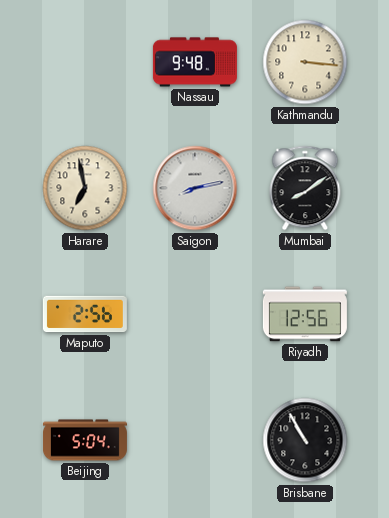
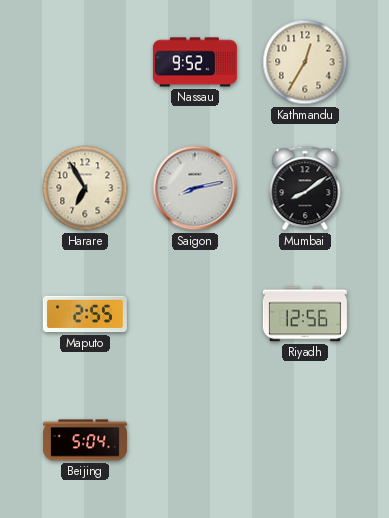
Nassau: 9:48 -> 9:52 (195, 62)
Kathmandu: 3:16 -> 12:35 (305, 62)
Harare: 6:58 -> 6:55 (85, 188)
Maputo: 2:56 -> 2:55 (85, 314)
Brisbane: 10:55 -> none (305, 440)
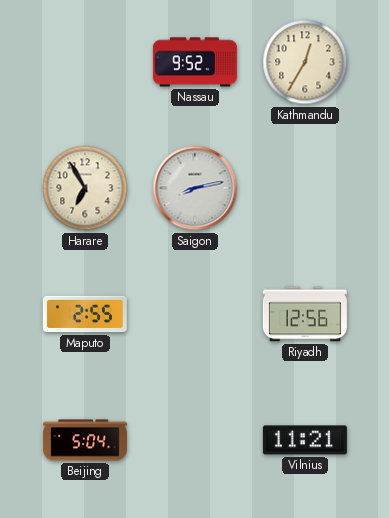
Mumbai: 8:09 -> none (305, 188)
Vilnius: none -> 11:21 (305, 440)
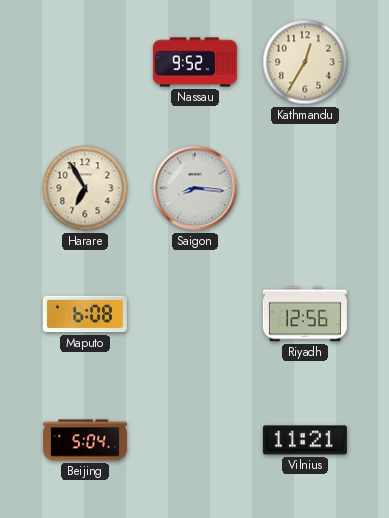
Saigon: 8:13 -> 8:16 (195, 188)
Maputo: 2:55 -> 6:08 (85, 314)
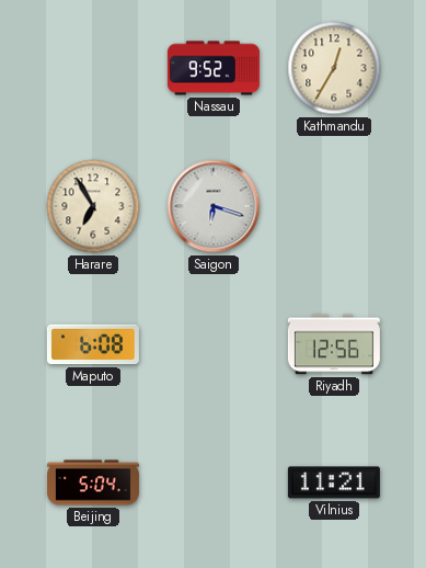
Saigon: 8:16 -> 6:18 (214, 206)
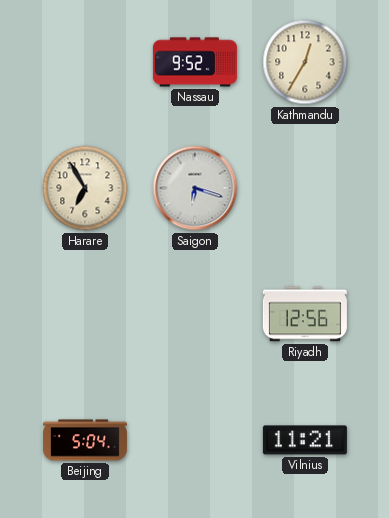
Maputo: 6:08 -> none (93, 344)
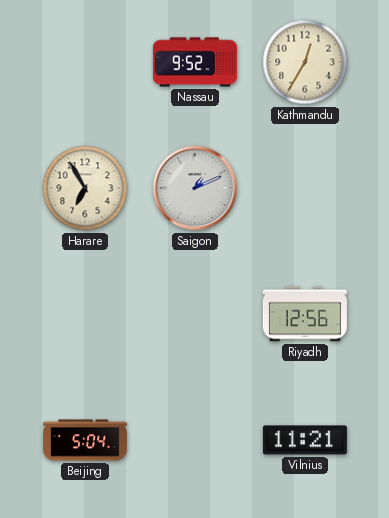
Saigon: 6:18 -> 1:11 (195, 188)
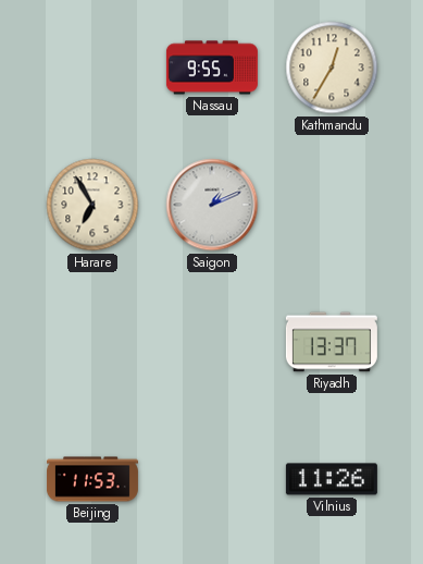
Nassau: 9:52 -> 9:55 (212, 68)
Riyadh: 12:56 -> 13:37 (332, 342)
Beijing: 5:04 -> 11:53 (92, 479)
Vilnius: 11:21 -> 11:26 (332, 479)
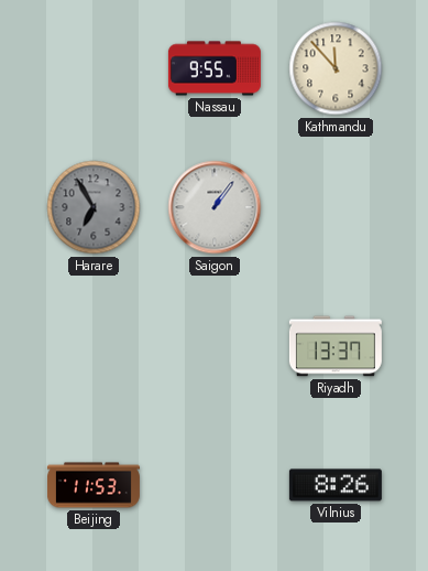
Kathmandu: 12:35 -> 11:53 (336, 68)
Harare dial: cream -> grey (94, 207)
Saigon: 1:11 -> 1:06 (215, 207)
Vilnius: 11:26 -> 8:26 (336, 485)
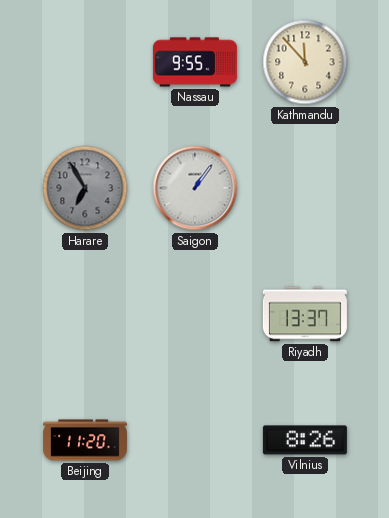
Beijing: 11:53 -> 11:20 (85, 440)
